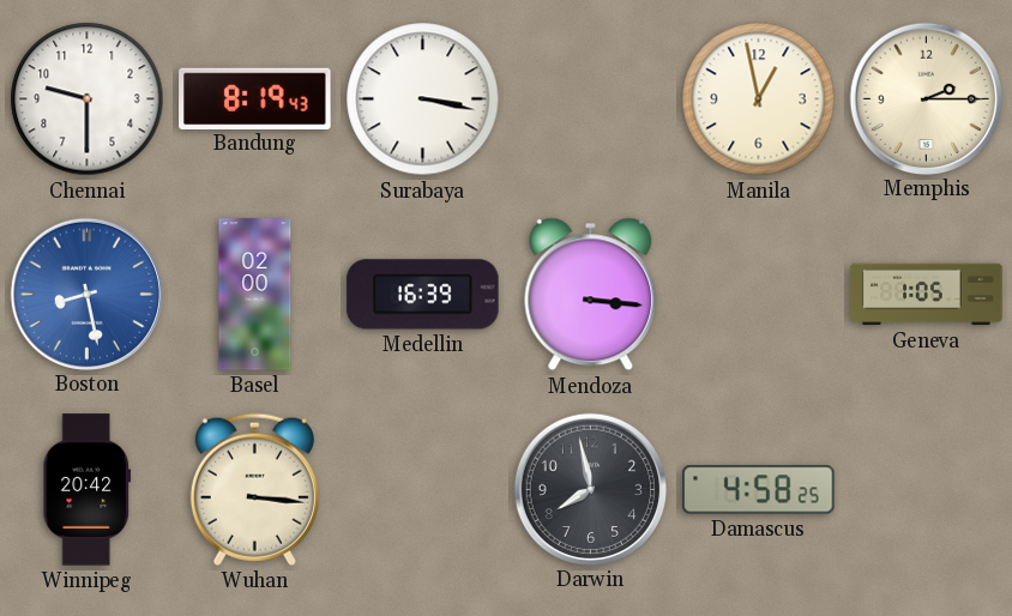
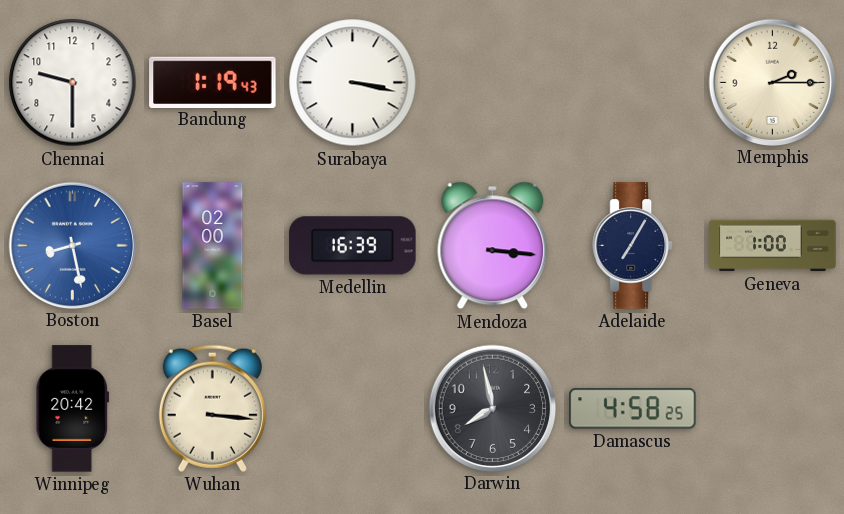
Bandung: 8:19 -> 1:19 (213, 82)
Manila: 12:58 -> none (759, 99)
Adelaide: none -> 7:05 (632, 246)
Geneva: 1:05 -> 1:00 (773, 246)
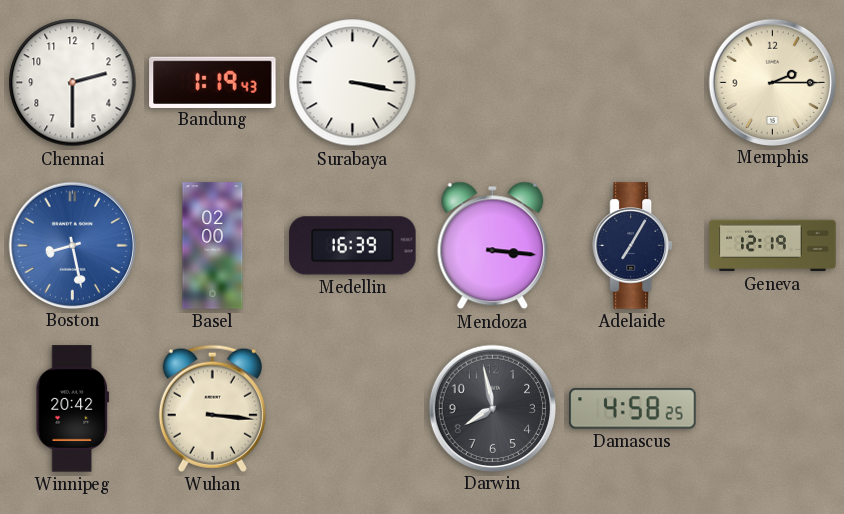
Chennai: 9:30 -> 2:30 (73, 83)
Geneva: 1:00 -> 12:19 (773, 246)
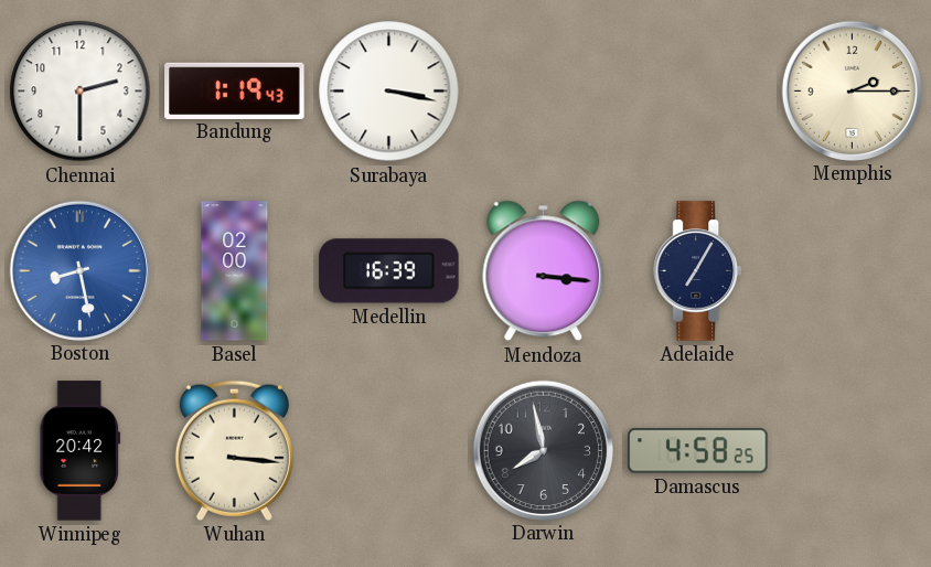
Geneva: 12:19 -> none (773, 246)
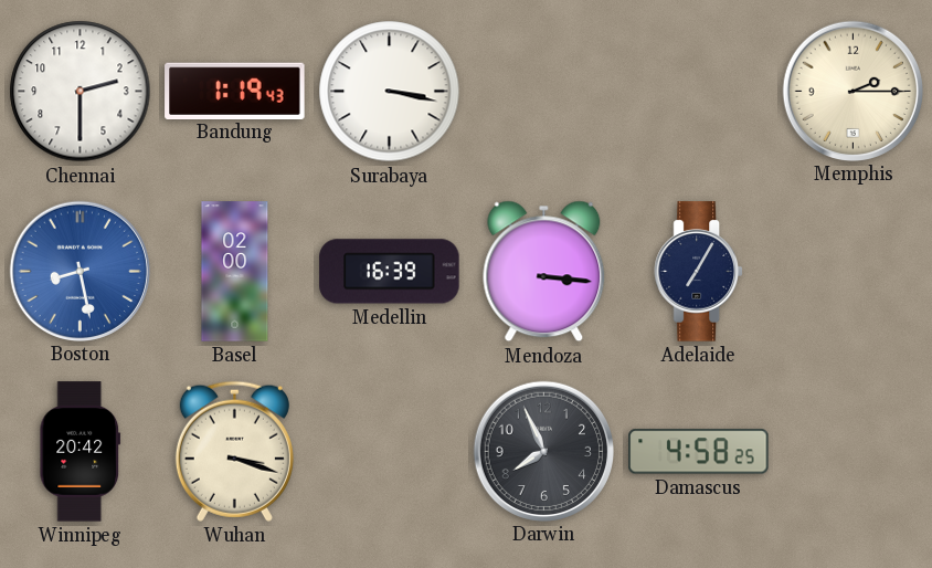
Wuhan: 3:16 -> 3:18 (234, 451)
Darwin: 7:58 -> 7:56 (543, 451)
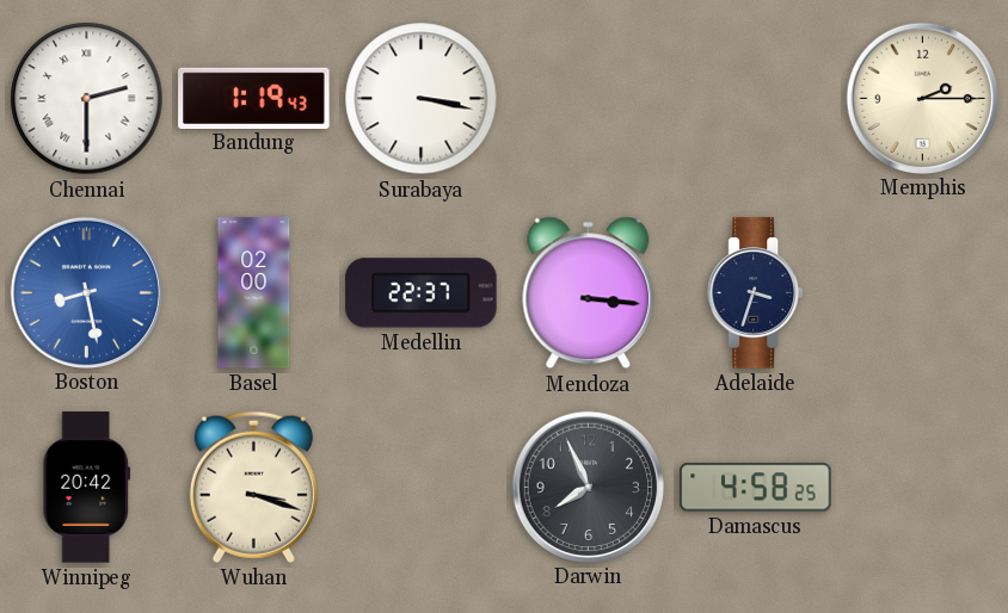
Chennai numerals: Arabic -> Roman (87, 99)
Medellin: 16:39 -> 22:37 (422, 293)
Adelaide: 7:05 -> 3:33 (755, 293)
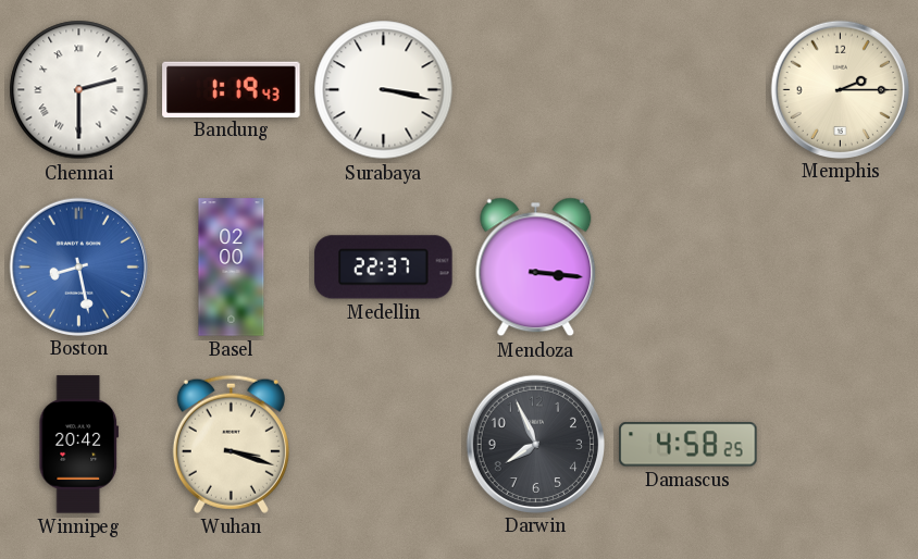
Adelaide: 3:33 -> none (755, 293)
